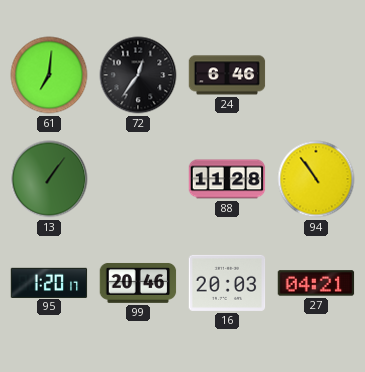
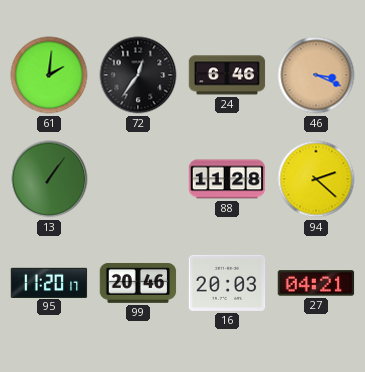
61: 7:01 -> 2:01 (49, 75)
46: none -> 3:19 (316, 75)
94: 10:54 -> 2:22 (316, 179)
95: 1:20 -> 11:20 (49, 282)
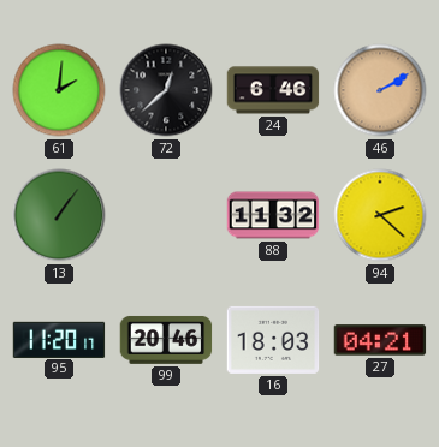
72: 12:36 -> 12:38 (166, 90)
46: 3:19 -> 2:10 (380, 90)
88: 11:28 -> 11:32 (273, 215)
16: 20:03 -> 18:03 (273, 340)
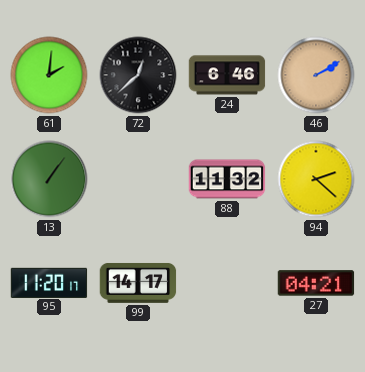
99: 20:46 -> 14:17 (138, 283)
16: 18:03 -> none (273, 340)
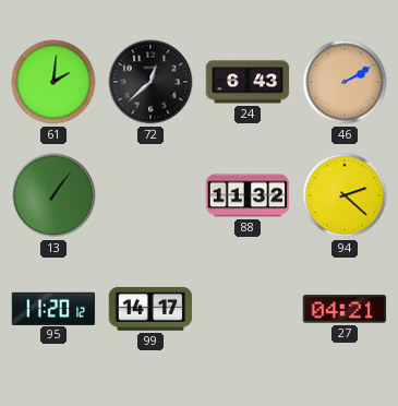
24: 6:46 -> 6:43 (248, 82)
95: 11:20:17 -> 11:20:12 (53, 308)
